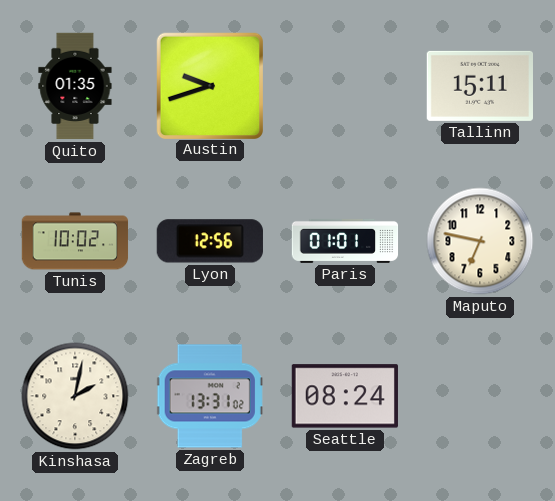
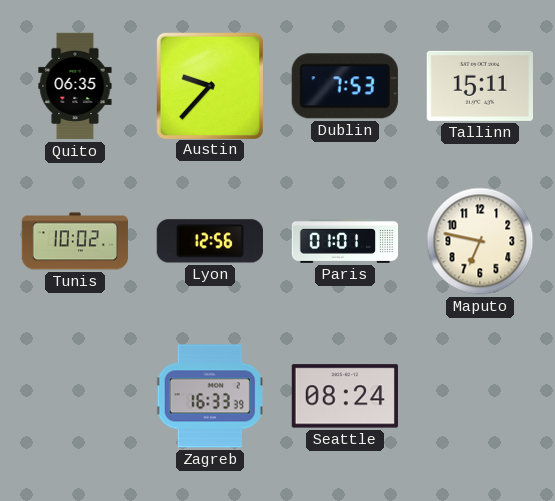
Quito: 01:35 -> 06:35 (75, 86)
Austin: 9:42 -> 9:37 (209, 85)
Dublin: none -> 7:53 (345, 86)
Kinshasa: 2:02 -> none (75, 396)
Zagreb: 13:31 -> 16:33 (210, 396)
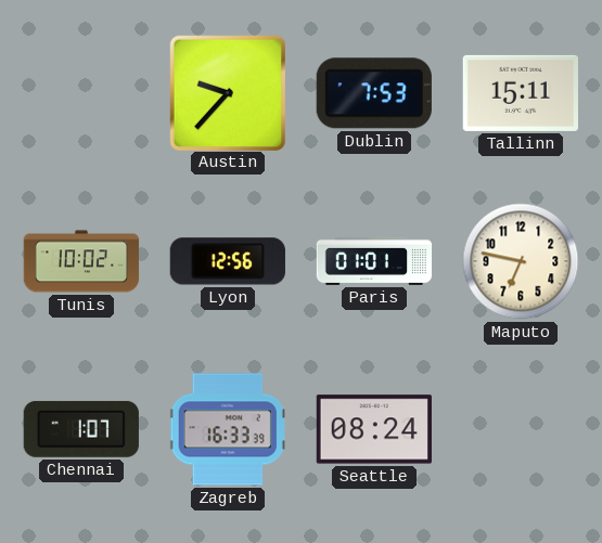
Quito: 06:35 -> none (75, 86)
Chennai: none -> 1:07 (81, 429)
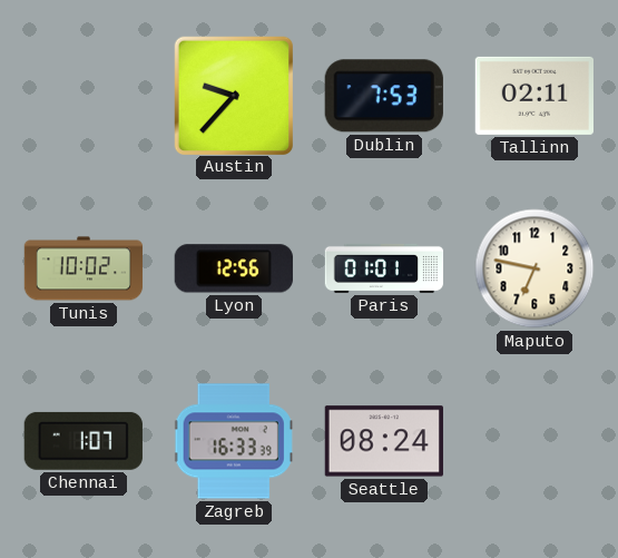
Tallinn: 15:11 -> 02:11 (533, 96)
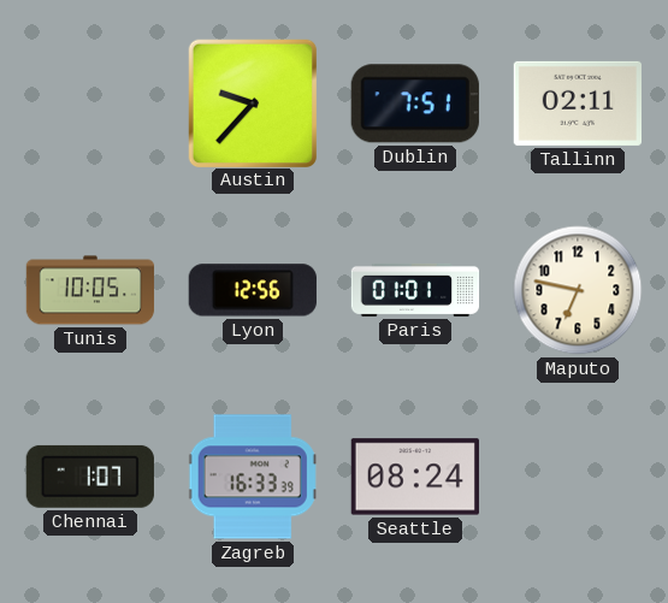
Dublin: 7:53 -> 7:51 (415, 104)
Tunis: 10:02 -> 10:05 (90, 290)
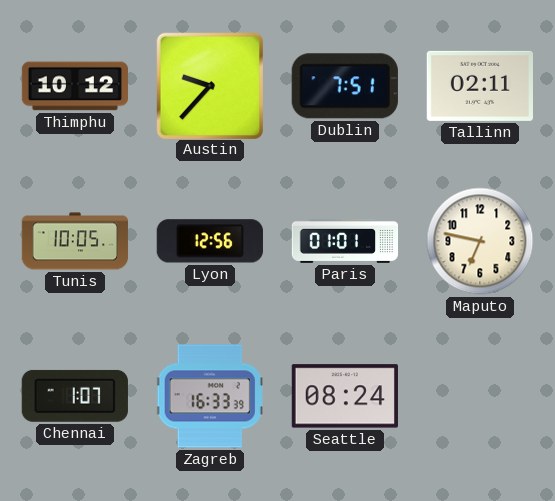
Thimphu: none -> 10:12 (75, 86)
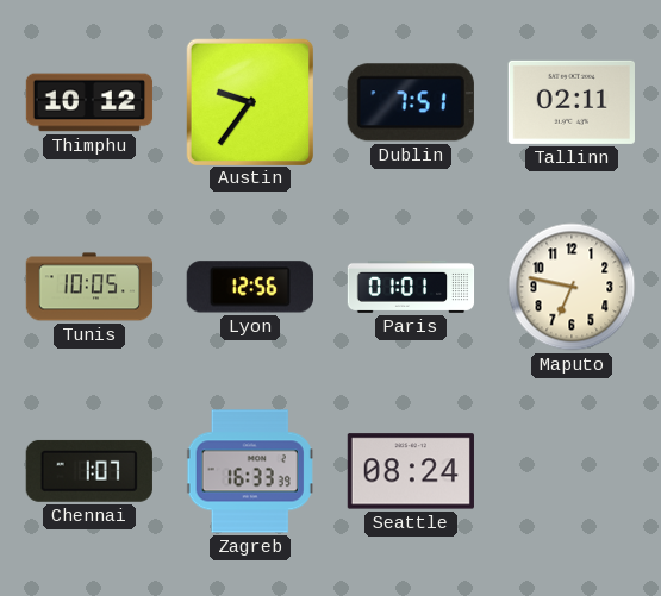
Austin: 9:37 -> 9:36 (249, 101)
